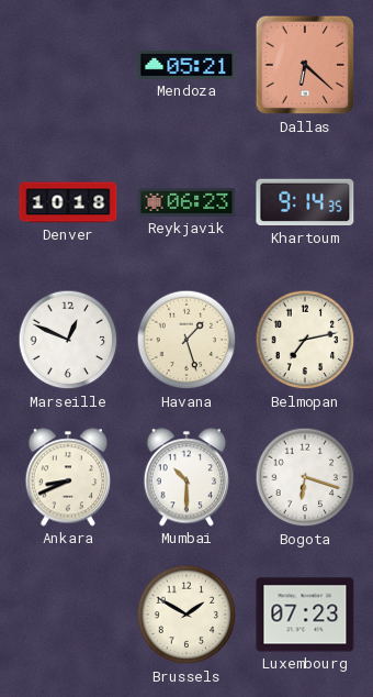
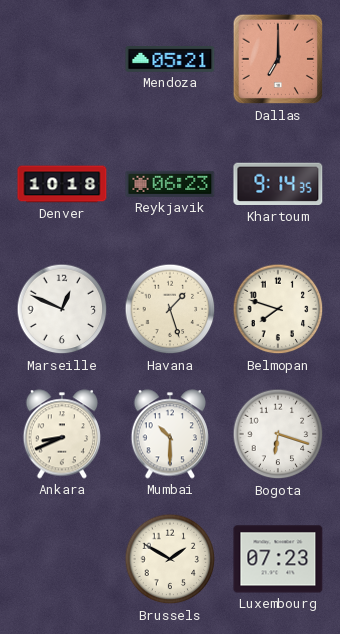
Dallas: 6:22 -> 7:00 (278, 59)
Belmopan: 7:13 -> 7:48 (278, 309)
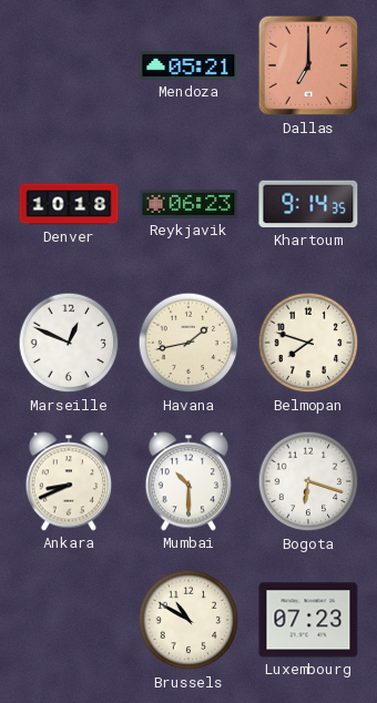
Havana: 1:27 -> 1:43 (188, 343)
Brussels: 1:50 -> 10:50 (188, 620)
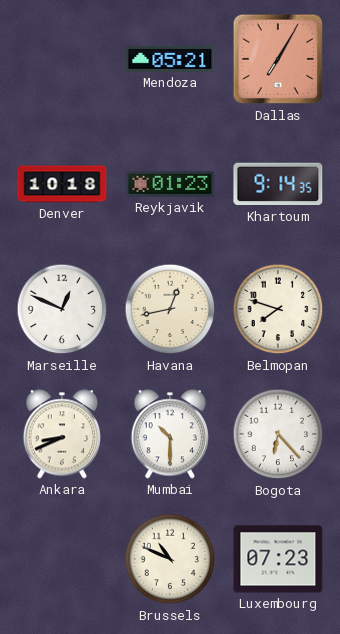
Dallas: 7:00 -> 7:05 (278, 59)
Reykjavik: 06:23 -> 01:23 (170, 184)
Havana: 1:43 -> 12:43 (170, 309)
Bogota: 6:18 -> 6:23 (278, 434)
Brussels: 10:50 -> 10:49 (170, 559)
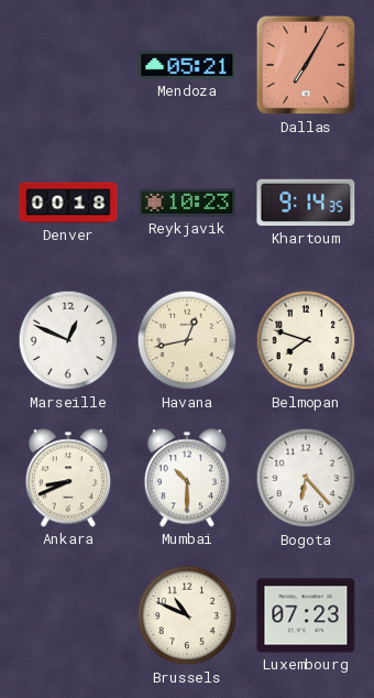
Denver: 10:18 -> 00:18 (68, 203)
Reykjavik: 01:23 -> 10:23 (187, 203)
